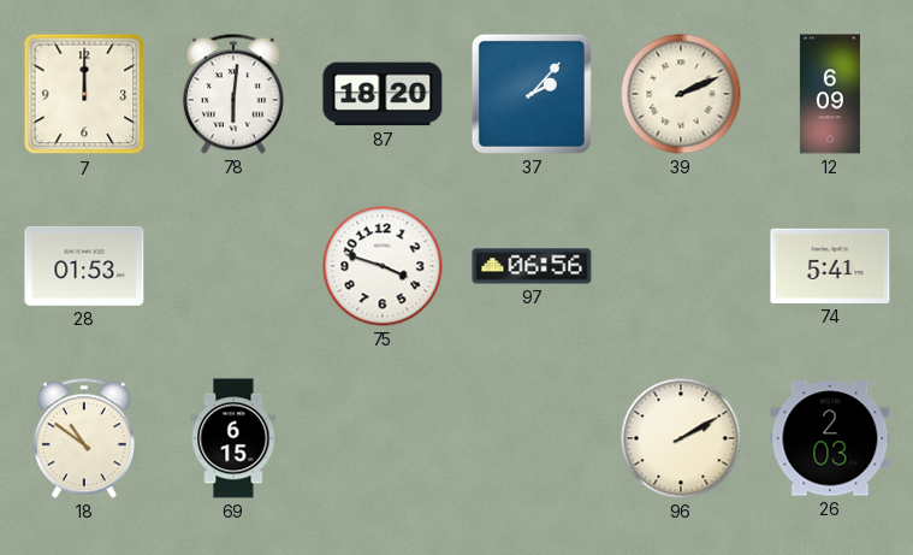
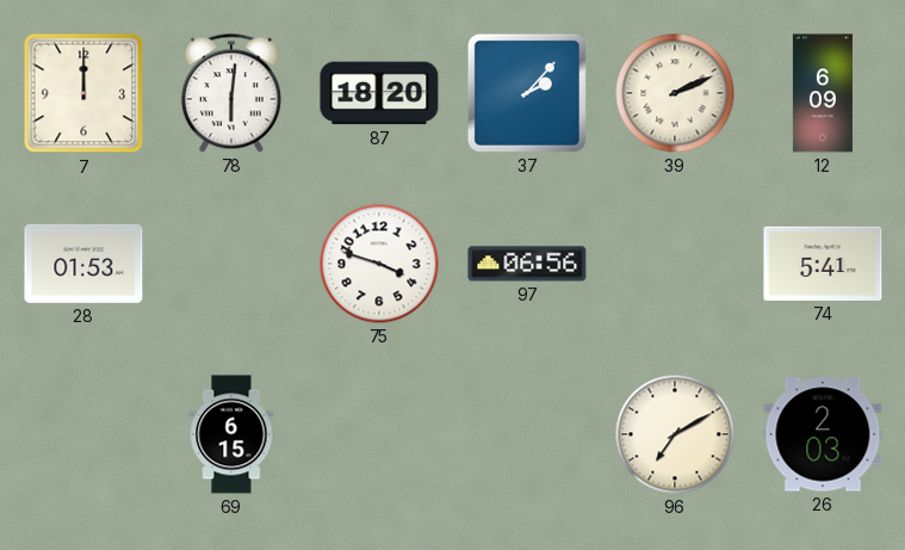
18: 10:51 -> none (84, 438)
96: 2:10 -> 7:10 (675, 434)
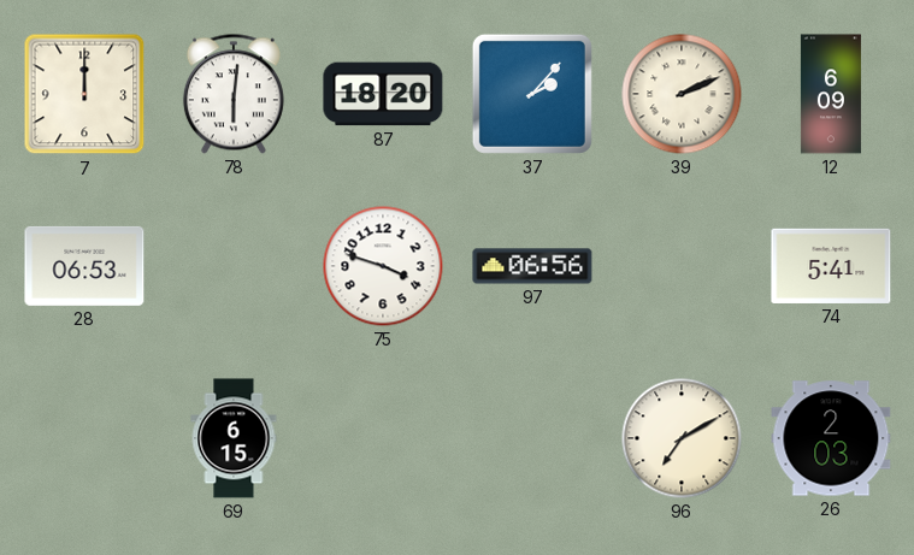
28: 01:53 -> 06:53 (84, 266)
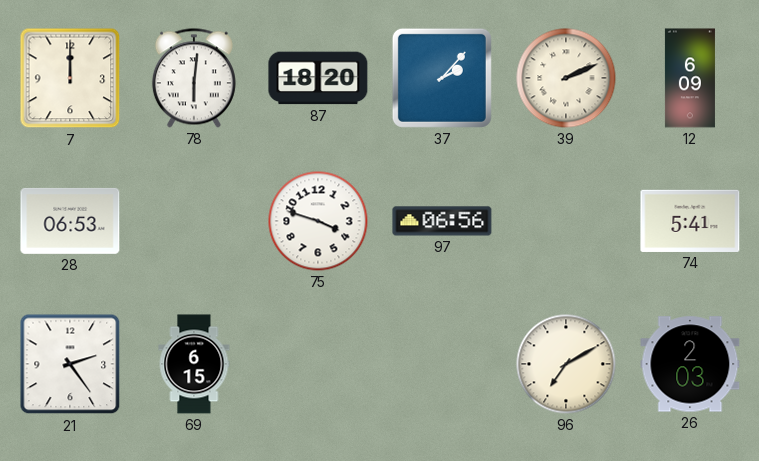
21: none -> 2:24 (70, 364)
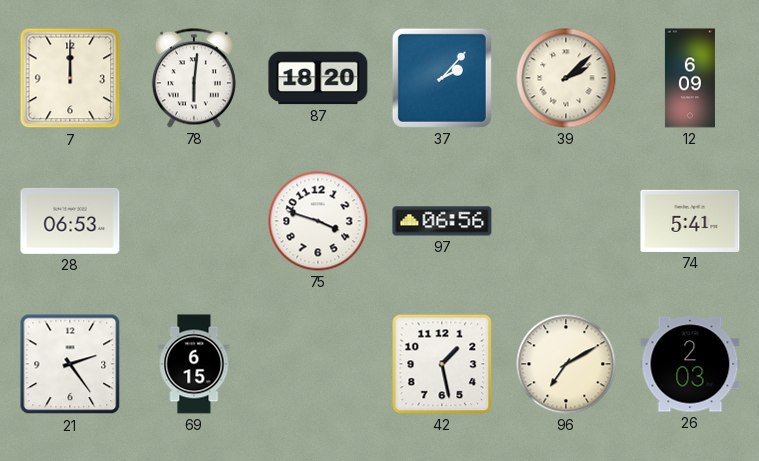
39: 2:11 -> 2:08 (566, 78)
42: none -> 1:28 (442, 364)
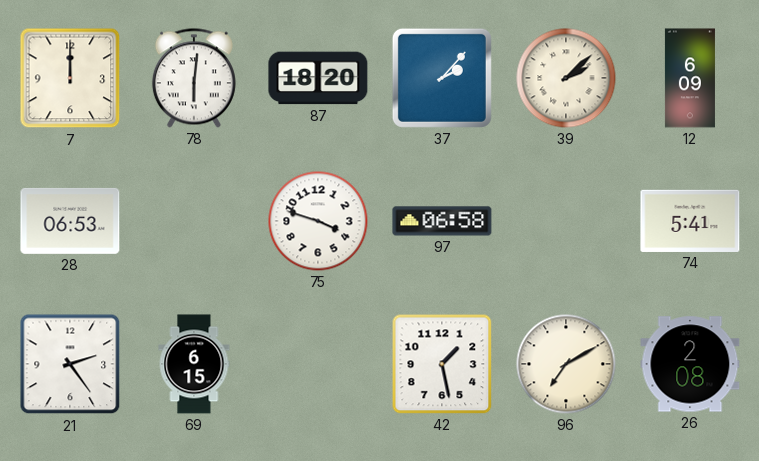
97: 06:56 -> 06:58 (442, 221)
26: 2:03 -> 2:08 (690, 364)
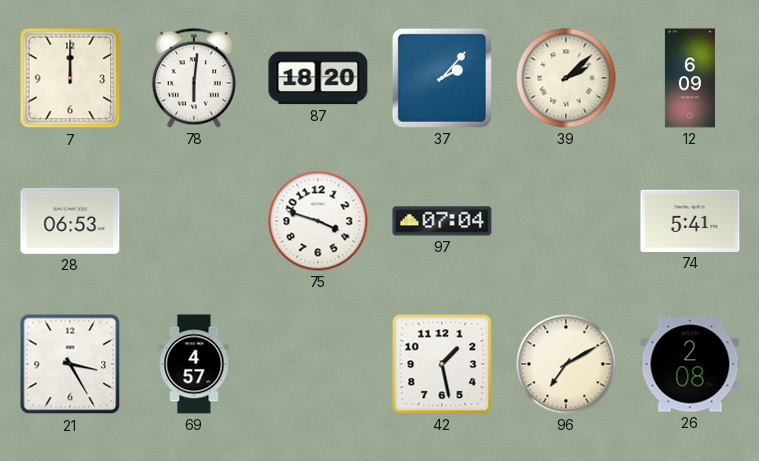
97: 06:58 -> 07:04 (442, 221)
21: 2:24 -> 3:25 (70, 364)
69: 6:15 -> 4:57 (194, 364)
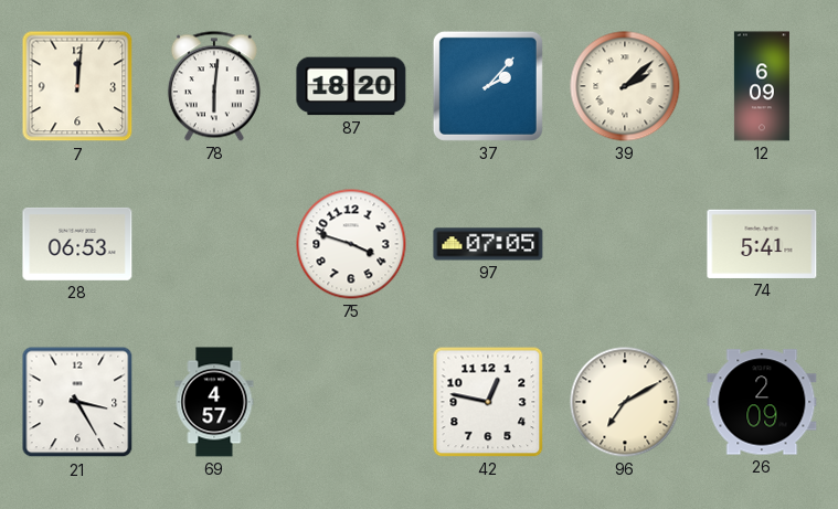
7: 12:00 -> 12:01 (77, 86)
97: 07:04 -> 07:05 (488, 244)
42: 1:28 -> 12:47 (488, 402)
26: 2:08 -> 2:09 (762, 402)
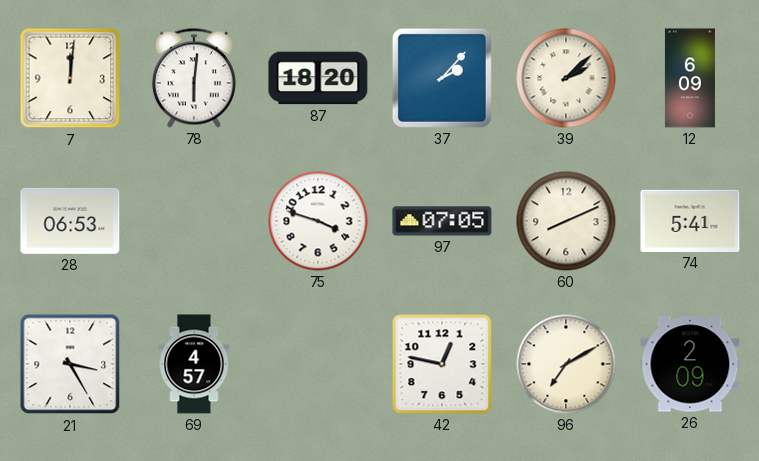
60: none -> 8:11 (566, 221)
